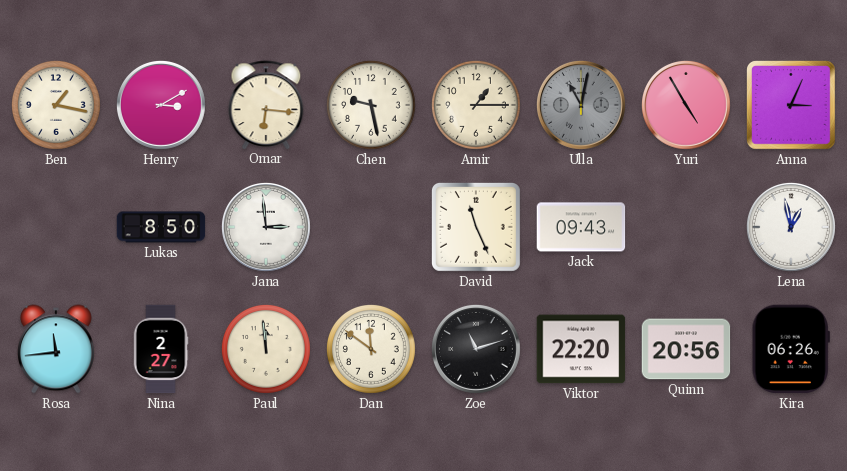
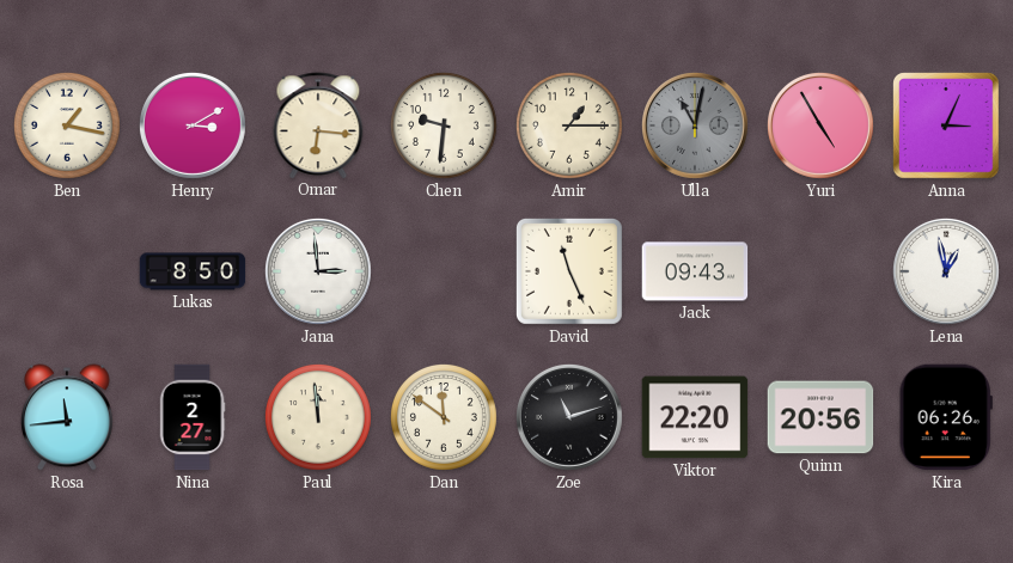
Chen: 9:28 -> 9:31 (444, 126)
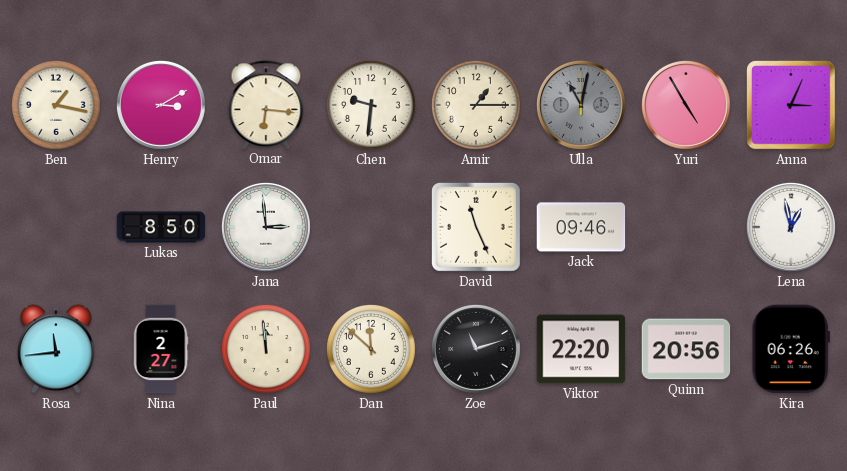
Jack: 09:43 -> 09:46 (581, 227)
Dan: 11:51 -> 11:52 (371, 349)
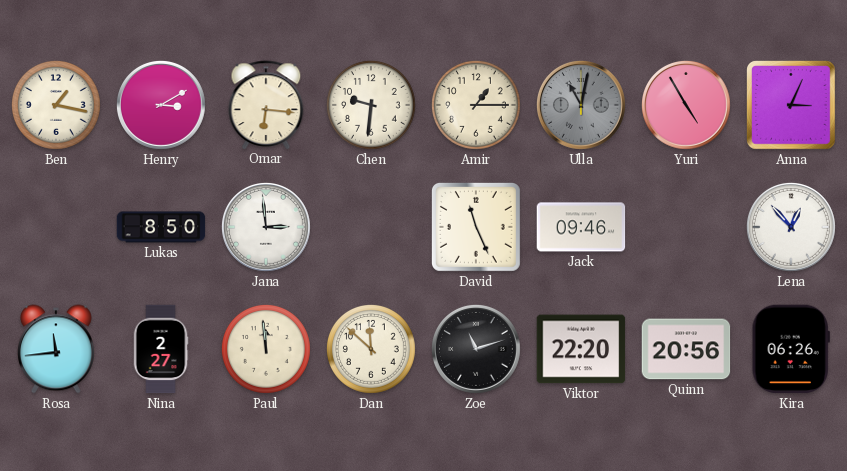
Lena: 12:58 -> 12:53 (791, 227)
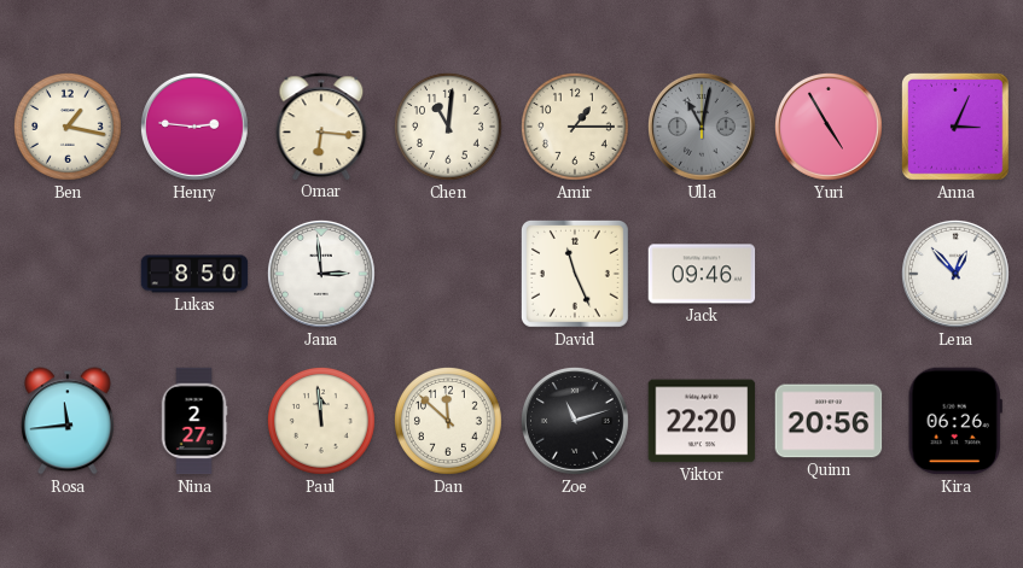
Henry: 3:10 -> 2:46 (194, 127)
Chen: 9:31 -> 11:01 (448, 127)
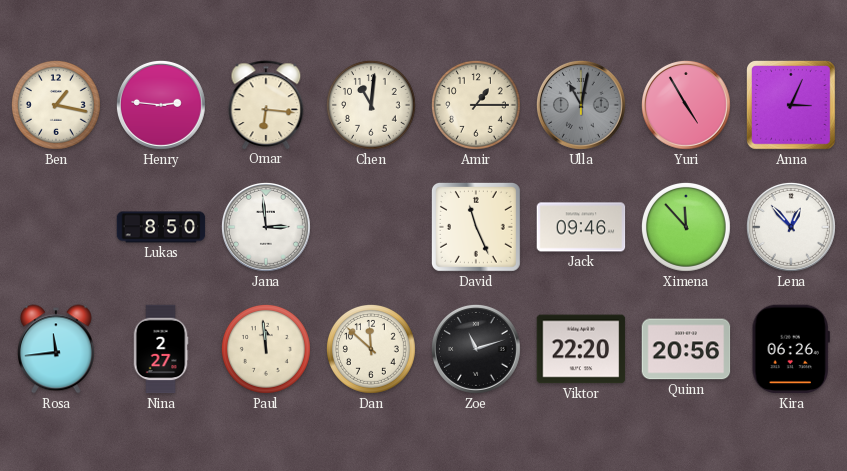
Ximena: none -> 11:53 (686, 227)
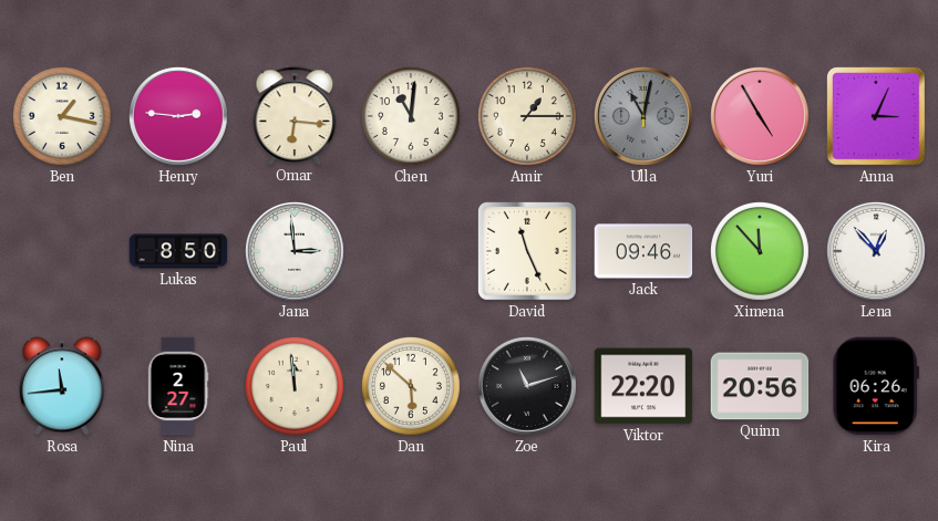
Dan: 11:52 -> 5:52 (411, 386)
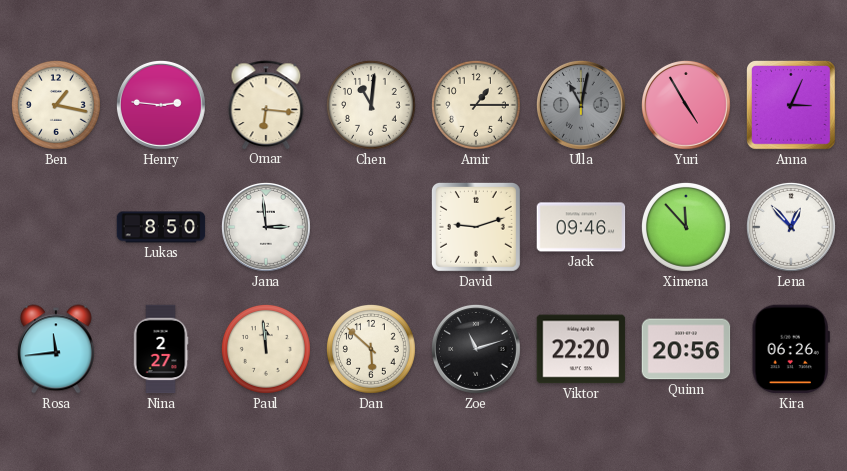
David: 11:26 -> 9:12 (476, 227)
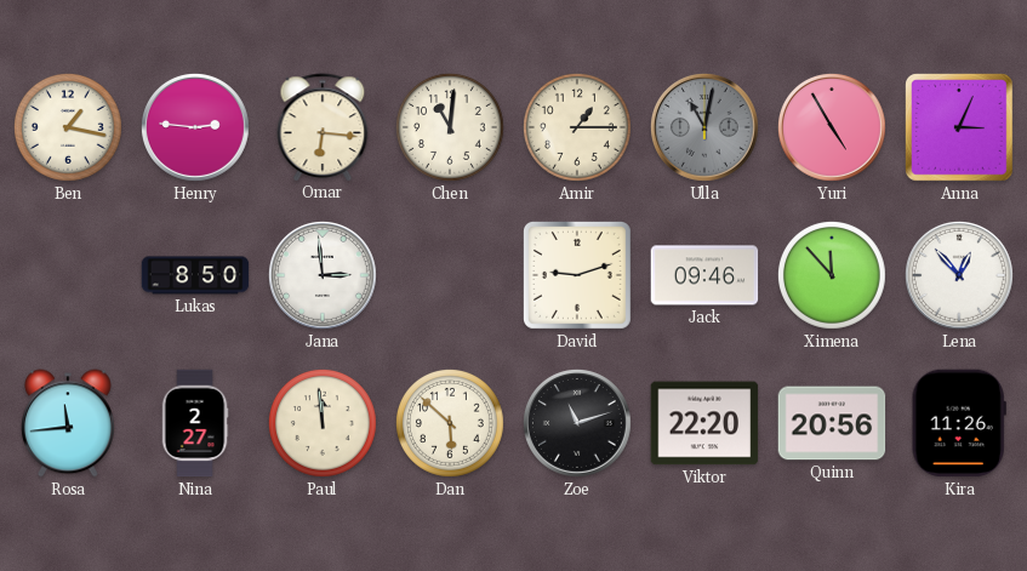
Kira: 06:26 -> 11:26 (959, 423)
